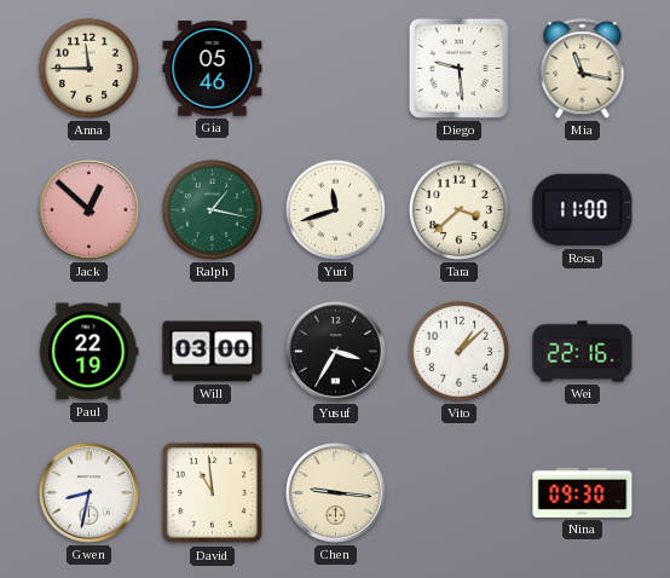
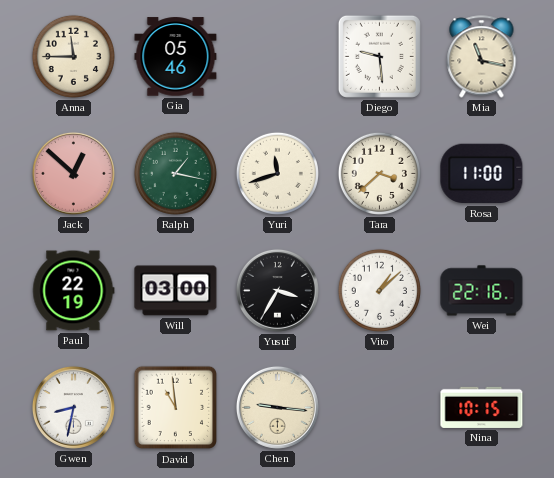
Nina: 09:30 -> 10:15 (482, 407)
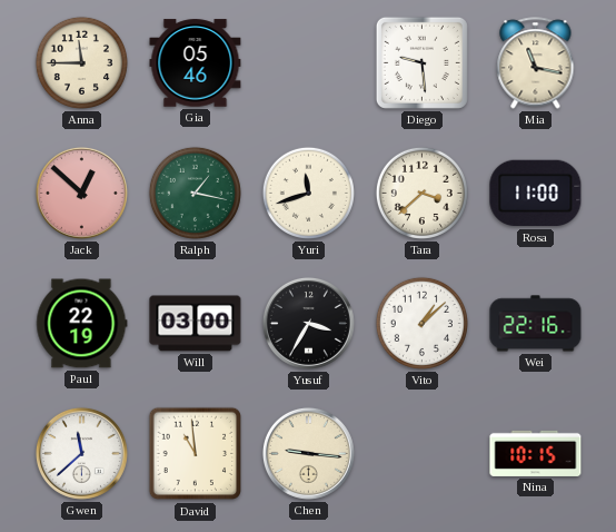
Gwen: 8:32 -> 11:38 (81, 453)
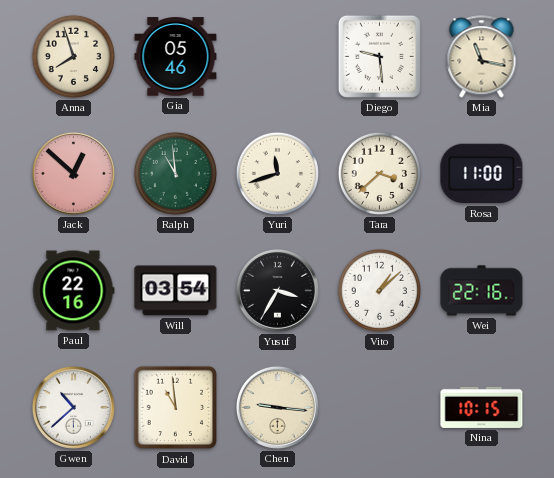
Anna: 11:45 -> 7:57 (73, 56)
Ralph: 1:17 -> 10:59 (175, 173)
Paul: 22:19 -> 22:16 (74, 291)
Will: 03:00 -> 03:54 (176, 291)
Gwen: 11:38 -> 10:38 (73, 407)
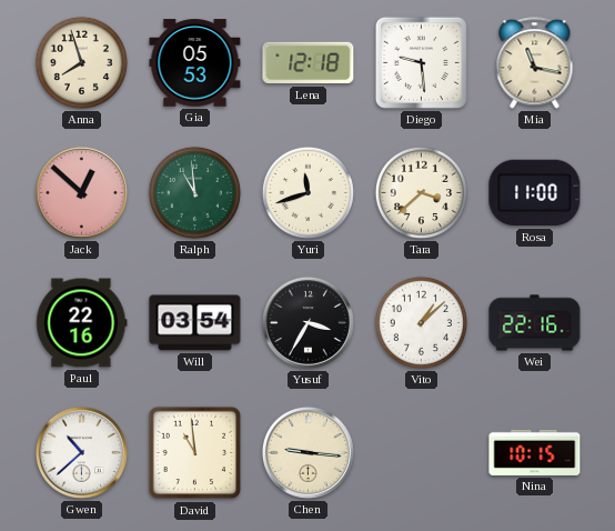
Gia: 05:46 -> 05:53 (195, 63)
Lena: none -> 12:18 (309, 63)
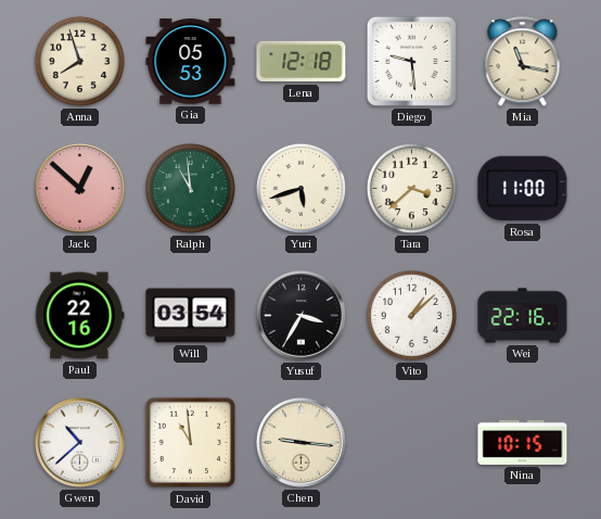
Yuri: 11:42 -> 5:42 (300, 188)
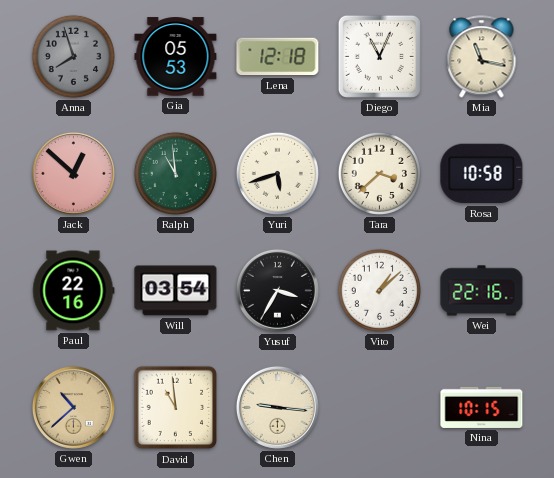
Anna dial: cream -> grey (73, 56)
Diego: 9:29 -> 11:04 (379, 56)
Rosa: 11:00 -> 10:58 (482, 174)
Gwen dial: white -> champagne (73, 407)
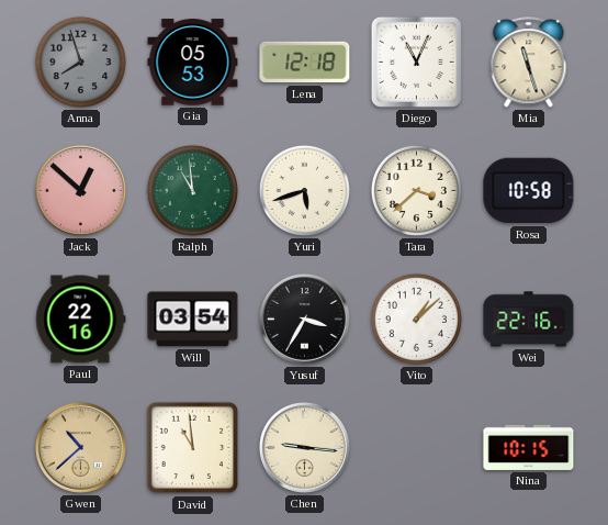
Mia: 11:17 -> 11:27 (529, 63)
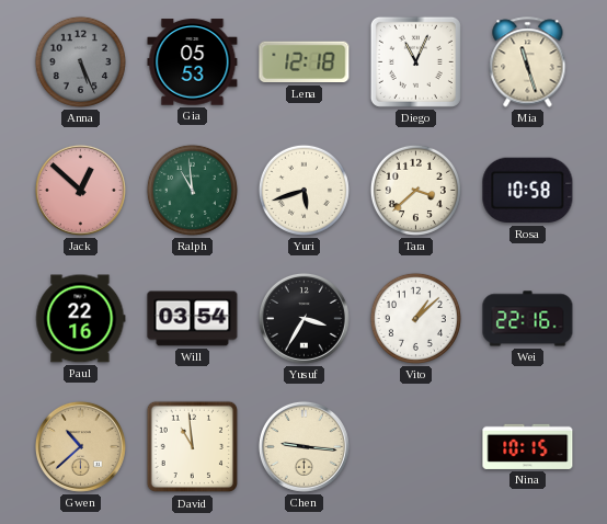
Anna: 7:57 -> 5:26 (80, 61)
